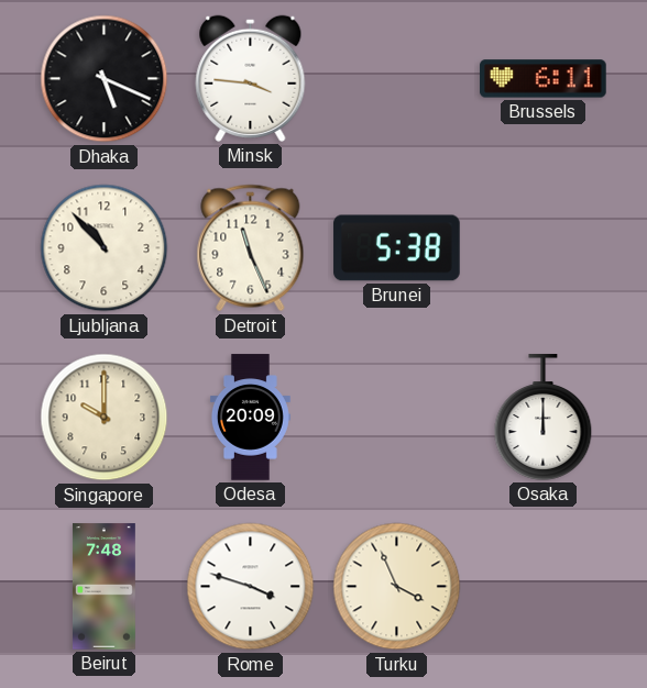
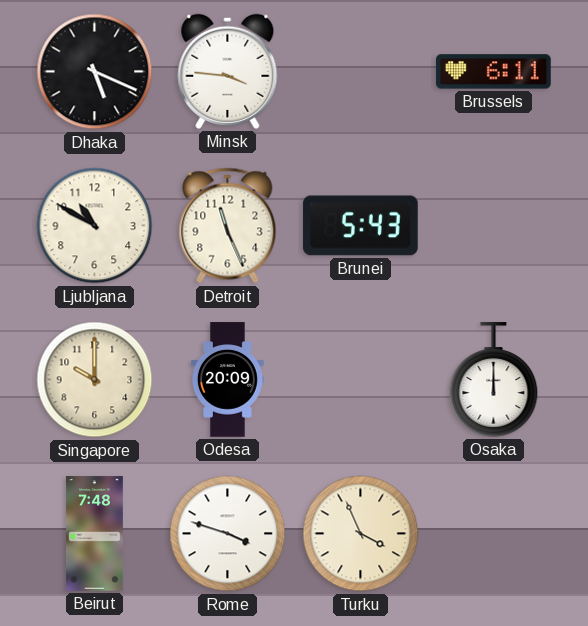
Ljubljana: 10:53 -> 10:50 (95, 226)
Brunei: 5:38 -> 5:43 (361, 226)
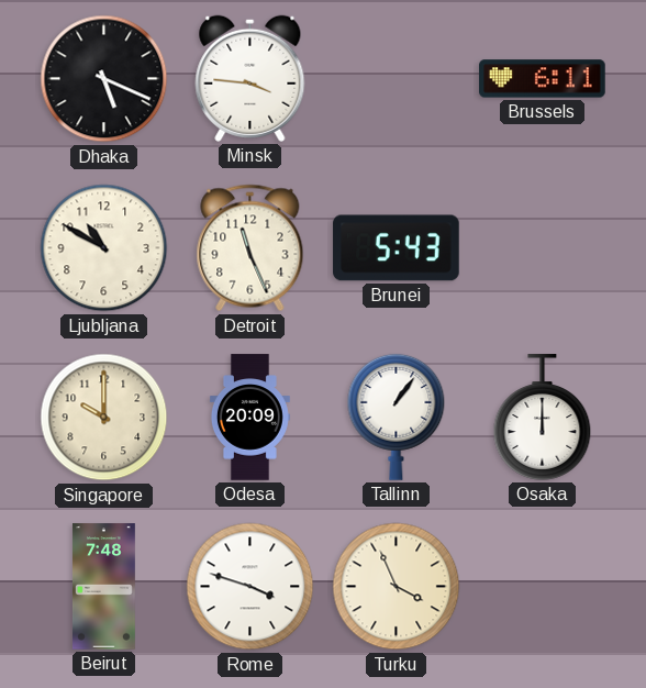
Tallinn: none -> 1:06 (397, 417)
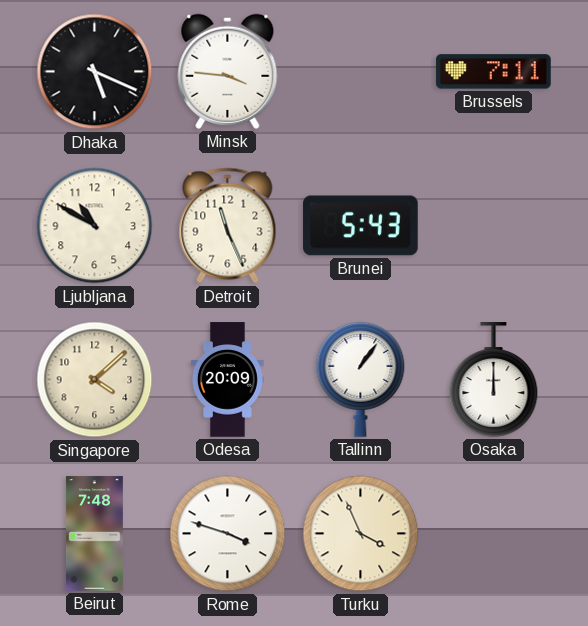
Brussels: 6:11 -> 7:11 (494, 72)
Singapore: 10:00 -> 4:08 (95, 380)
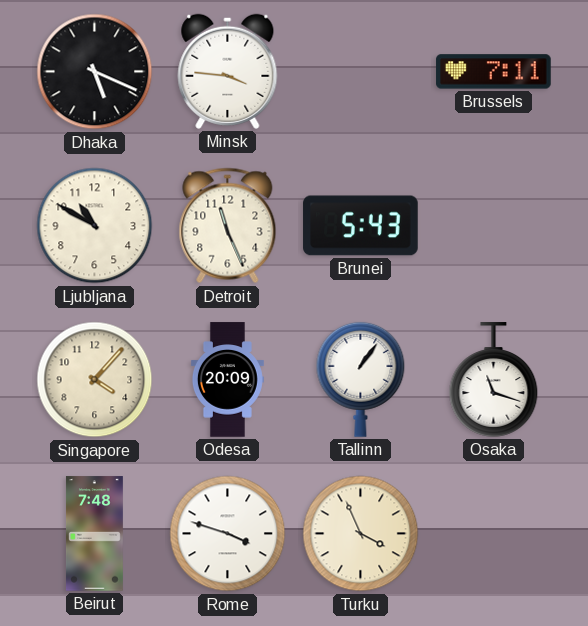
Singapore: 4:08 -> 4:07 (95, 380)
Osaka: 12:00 -> 11:18 (494, 380)
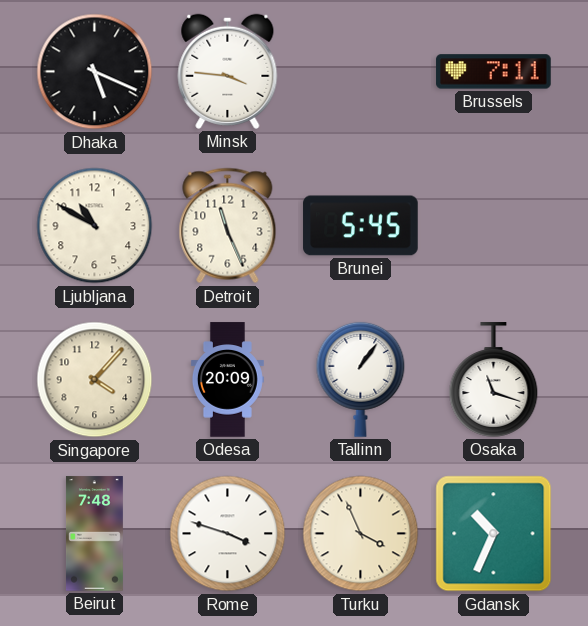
Brunei: 5:43 -> 5:45 (361, 226)
Gdansk: none -> 10:34 (494, 534)
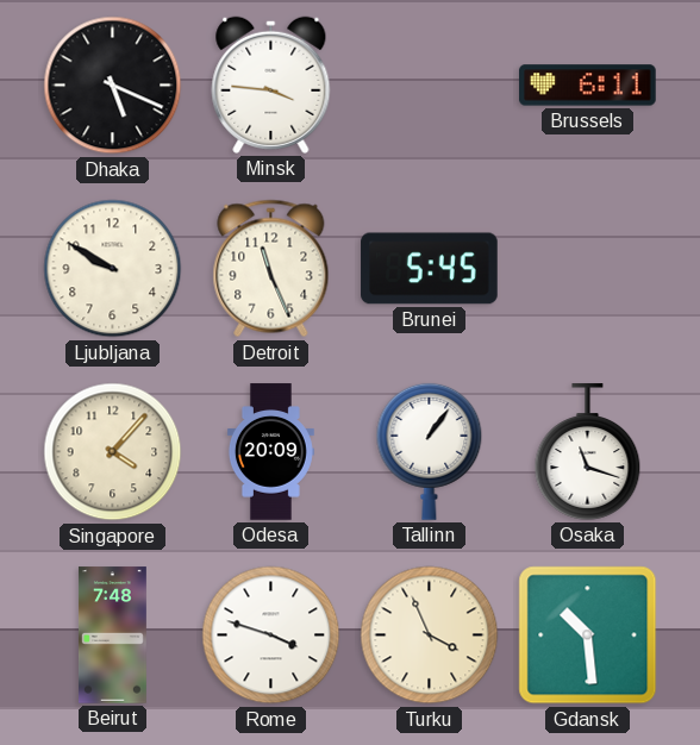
Brussels: 7:11 -> 6:11 (588, 86)
Ljubljana: 10:50 -> 9:50 (113, 269)
Gdansk: 10:34 -> 10:29 (588, 636)
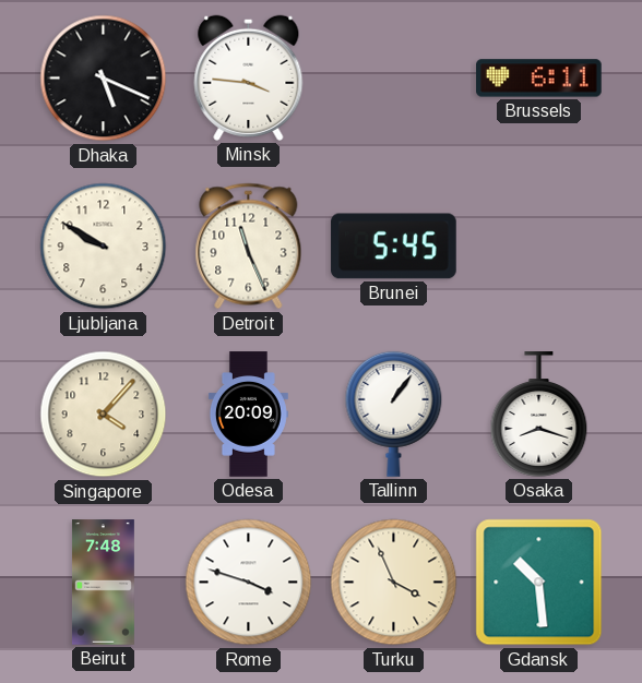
Osaka: 11:18 -> 8:18 (539, 415)
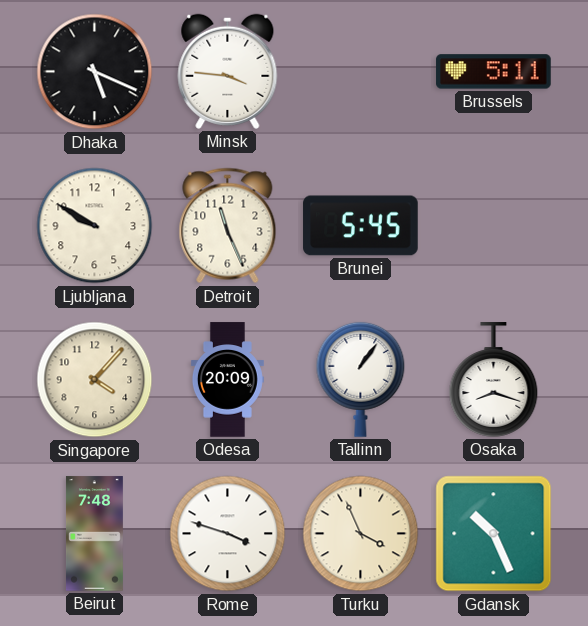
Brussels: 6:11 -> 5:11 (494, 72)
Gdansk: 10:29 -> 10:26 (494, 534)
